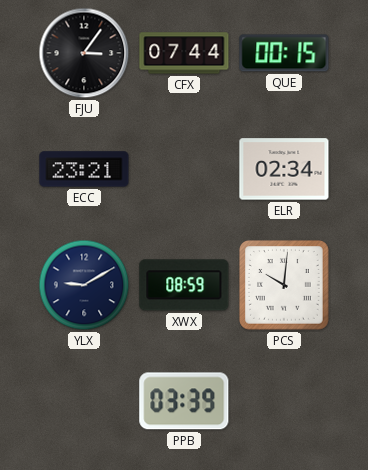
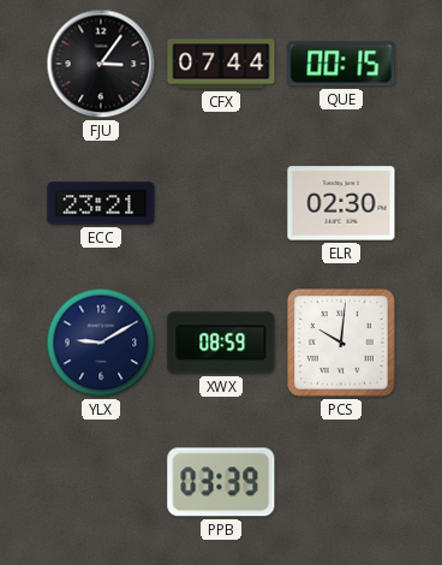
ELR: 02:34 -> 02:30 (341, 203)
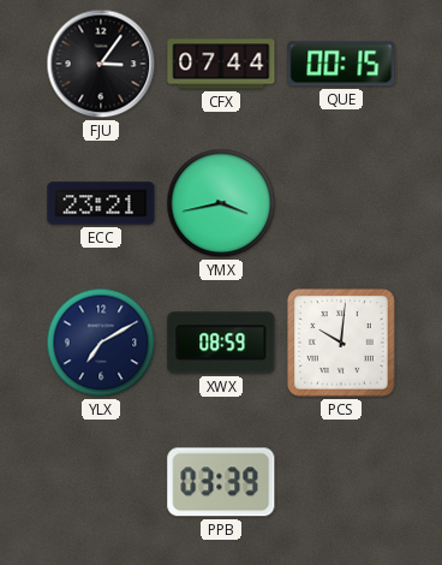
YMX: none -> 3:43 (221, 203)
ELR: 02:30 -> none (341, 203)
YLX: 9:10 -> 7:10 (101, 343)
